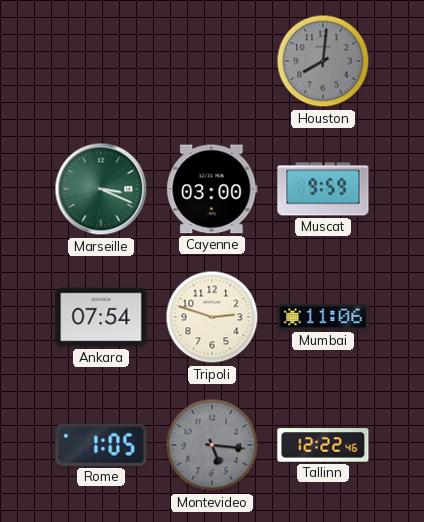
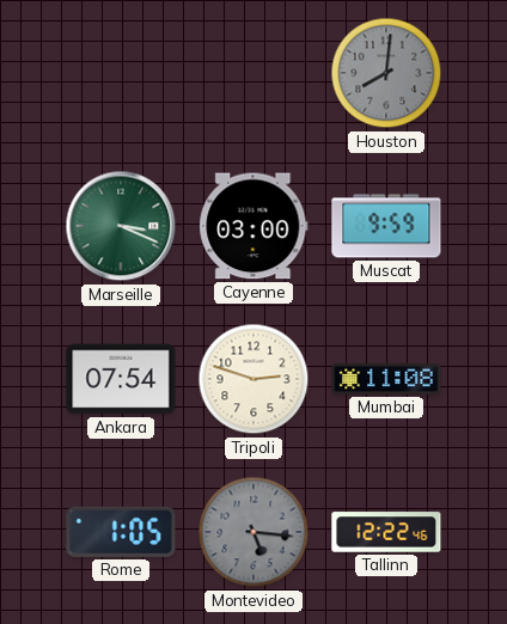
Mumbai: 11:06 -> 11:08 (386, 379)
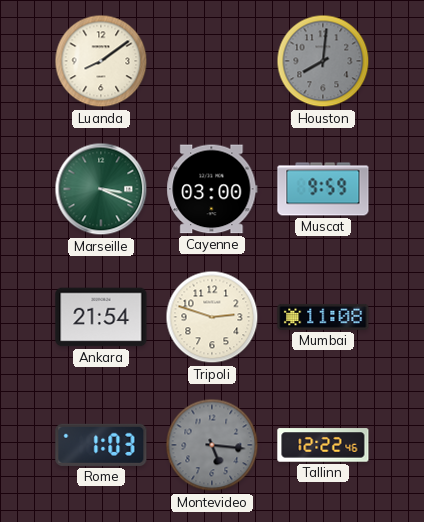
Luanda: none -> 8:09 (101, 61)
Ankara: 07:54 -> 21:54 (101, 317)
Rome: 1:05 -> 1:03 (101, 445)
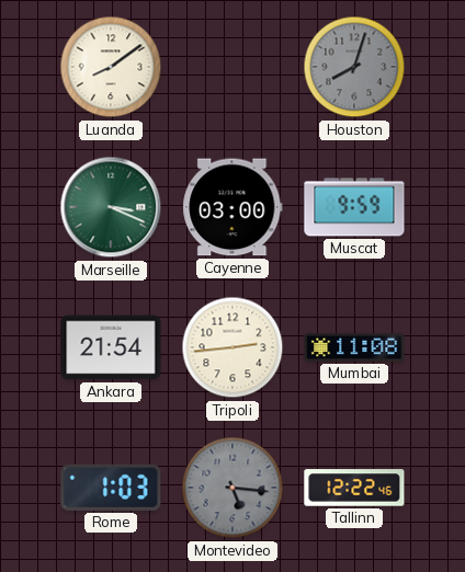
Houston: 8:01 -> 8:03 (354, 67)
Tripoli: 2:48 -> 2:44 (232, 347)
